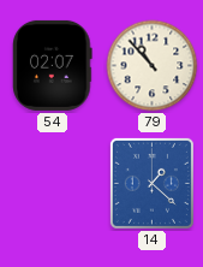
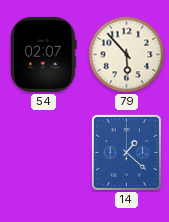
79: 10:53 -> 5:53 (127, 55)
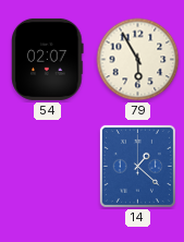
79: 5:53 -> 5:55 (138, 60)
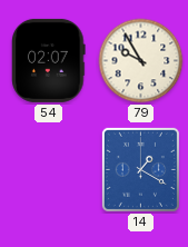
79: 5:55 -> 9:55 (141, 61)
14: 1:22 -> 1:20 (140, 169)
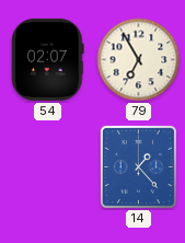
79: 9:55 -> 6:55 (139, 60)
14: 1:20 -> 1:23 (138, 166)
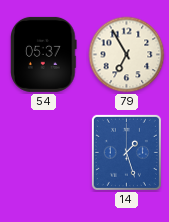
54: 02:07 -> 05:37 (44, 54)
14: 1:23 -> 1:27 (126, 152)
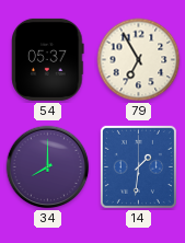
34: none -> 8:00 (48, 167)
14: 1:27 -> 1:31 (138, 166)
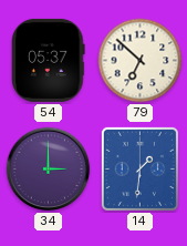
79: 6:55 -> 6:52 (141, 61)
34: 8:00 -> 3:00 (49, 170)
